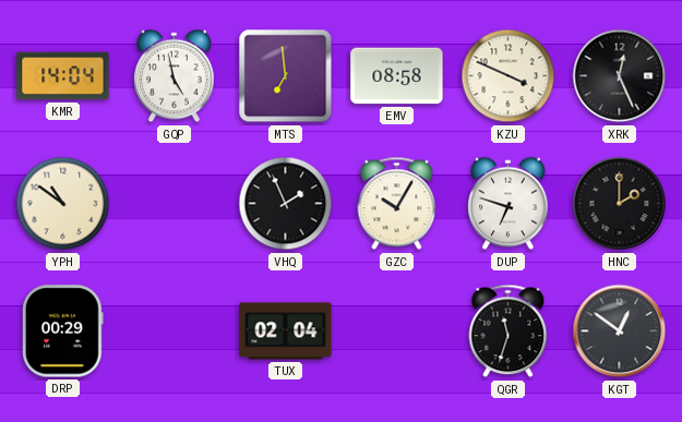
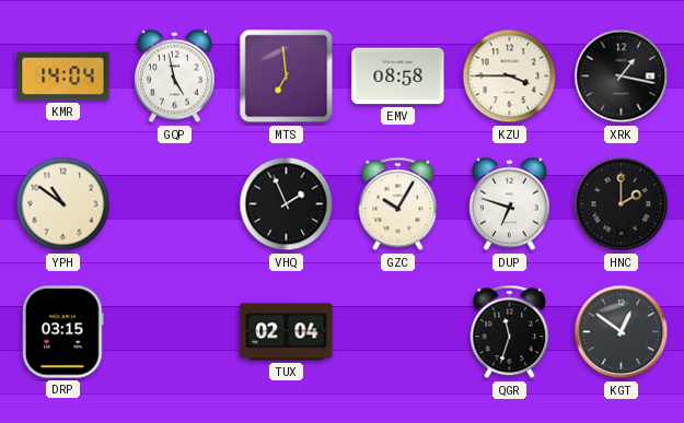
KZU: 3:49 -> 3:45 (510, 77)
XRK: 12:26 -> 1:17 (622, 77)
DRP: 00:29 -> 03:15 (63, 332)
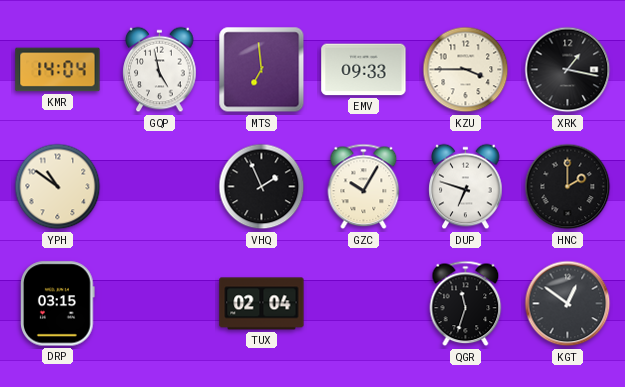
EMV: 08:58 -> 09:33 (364, 70)
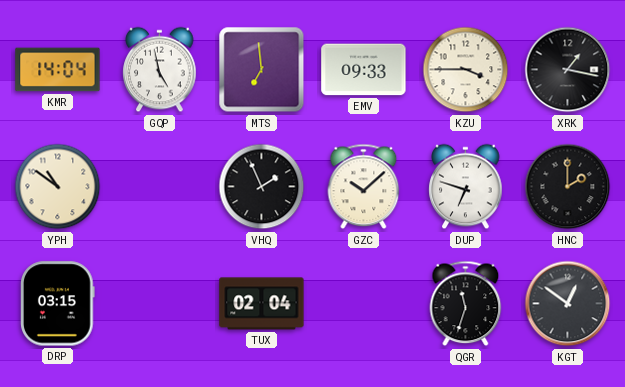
GZC: 10:05 -> 10:08 (364, 187)
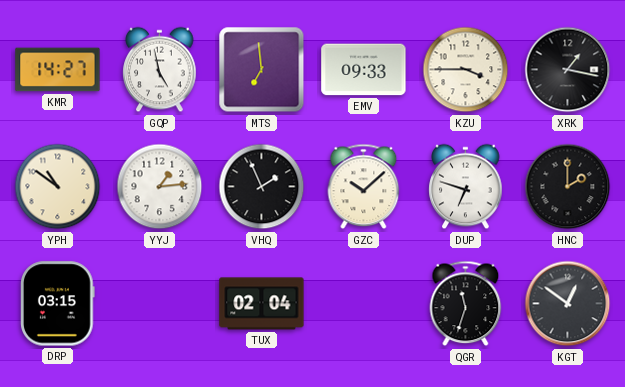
KMR: 14:04 -> 14:27 (58, 70)
YYJ: none -> 1:14 (160, 187)
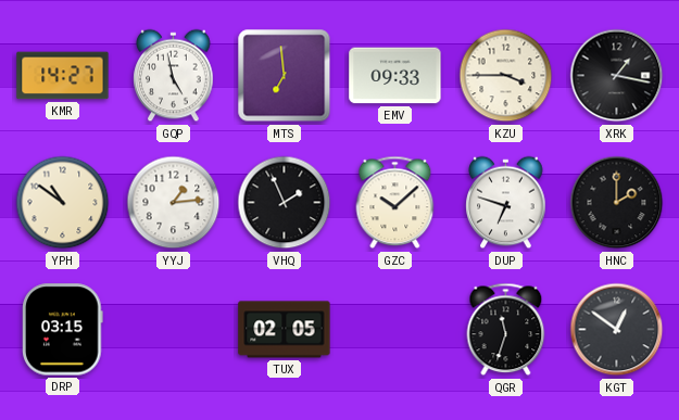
TUX: 02:04 -> 02:05 (285, 330)
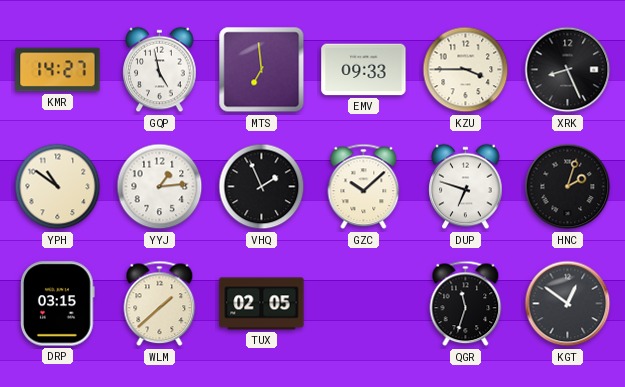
XRK: 1:17 -> 8:26 (568, 70)
HNC: 2:00 -> 2:03 (568, 187)
WLM: none -> 1:38 (160, 304)
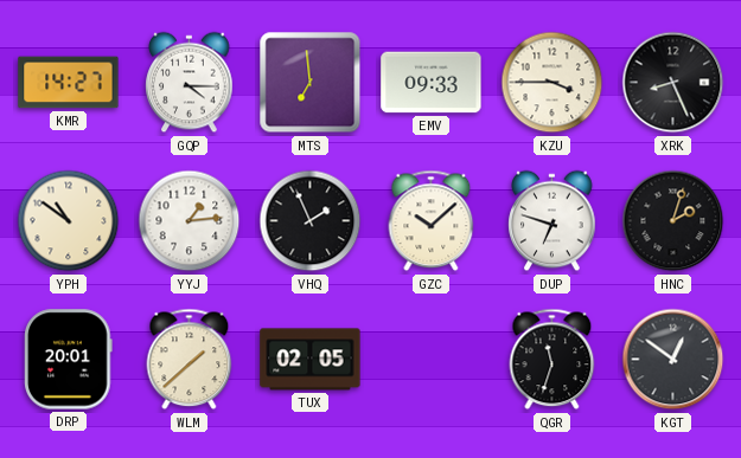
GQP: 4:58 -> 4:15 (190, 83)
DRP: 03:15 -> 20:01 (69, 360)
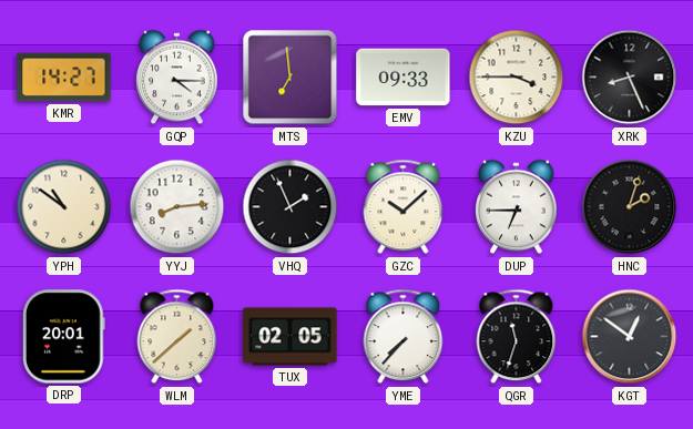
YYJ: 1:14 -> 8:14 (177, 207)
DUP: 6:48 -> 6:45 (517, 207)
YME: none -> 7:37 (404, 337)
